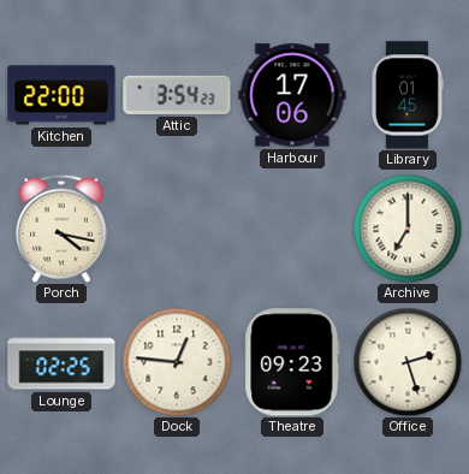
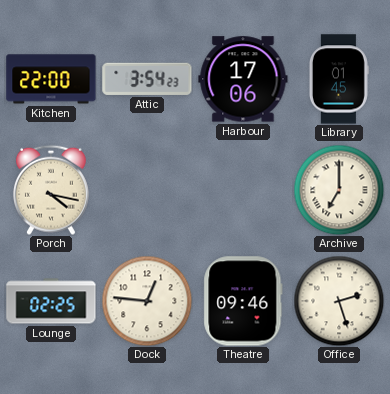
Theatre: 09:23 -> 09:46 (243, 301)
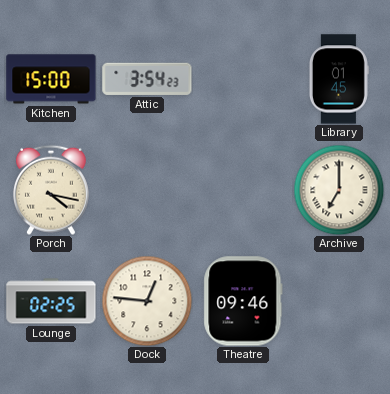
Kitchen: 22:00 -> 15:00 (51, 79)
Harbour: 17:06 -> none (243, 79)
Office: 2:27 -> none (339, 301)
